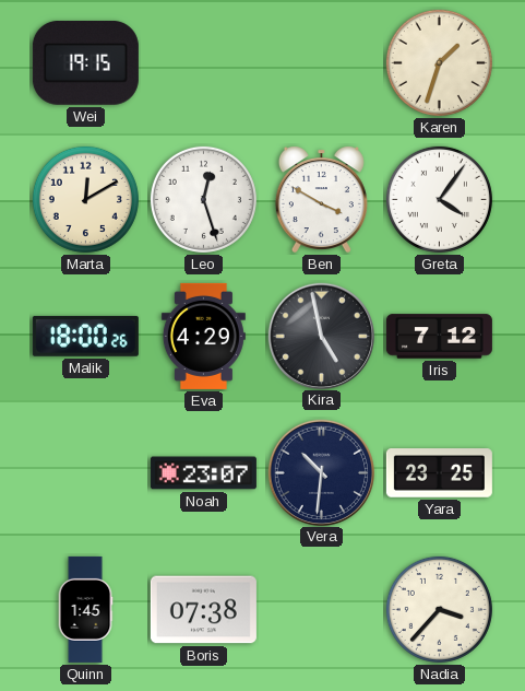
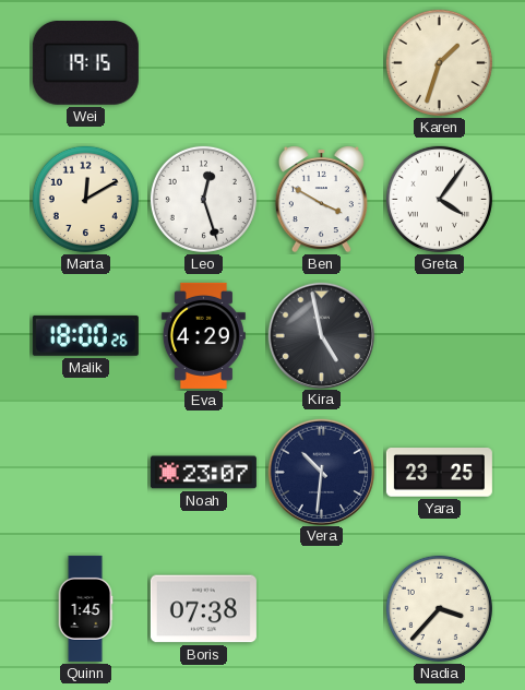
Iris: 7:12 -> none (439, 337)
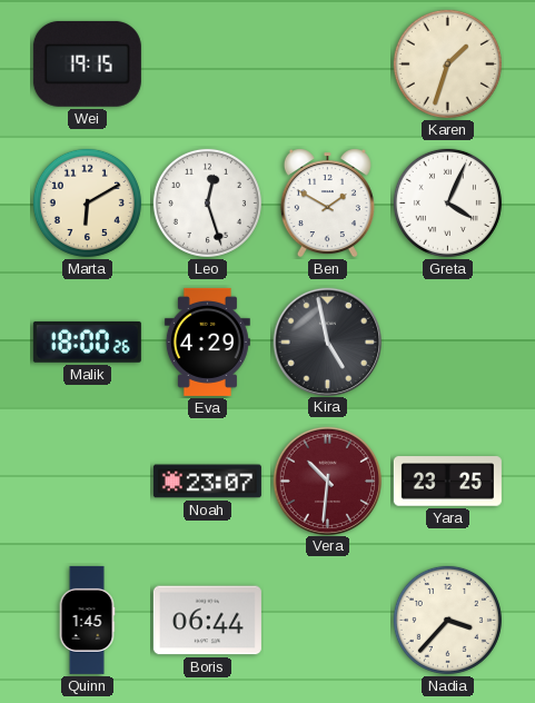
Marta: 12:10 -> 6:10 (87, 202)
Ben: 3:50 -> 1:50 (327, 204)
Greta: 4:06 -> 4:04 (447, 202)
Vera dial: navy -> burgundy (327, 481)
Boris: 07:38 -> 06:44 (207, 621)
